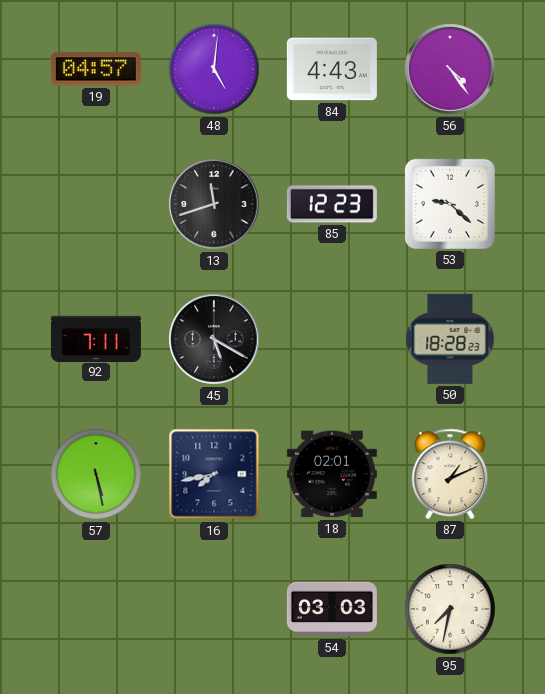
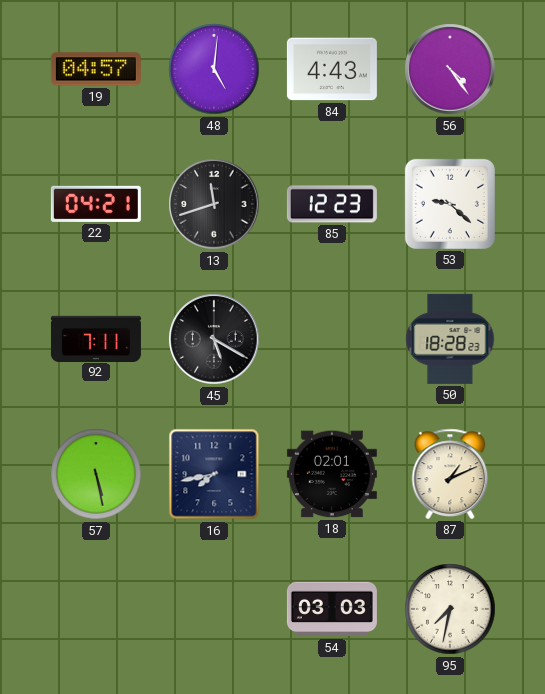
22: none -> 04:21 (96, 204)
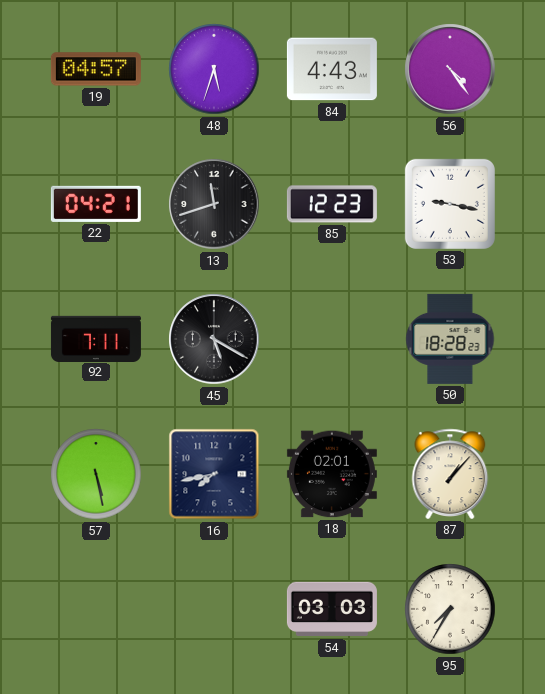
48: 5:01 -> 5:33 (214, 69)
53: 9:22 -> 9:17 (450, 204)
87: 1:11 -> 1:07 (450, 474)
95: 7:32 -> 7:35 (450, 609)
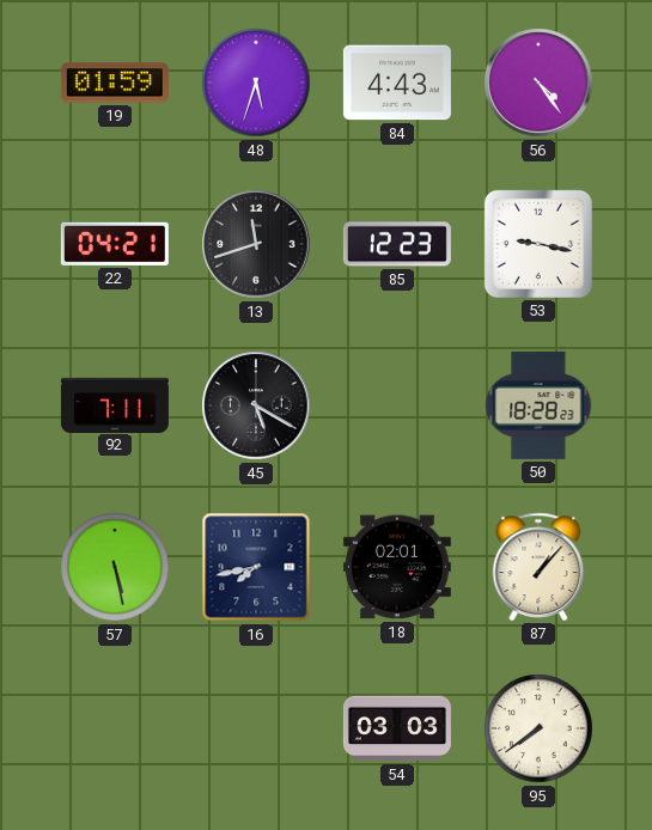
19: 04:57 -> 01:59 (115, 83)
95: 7:35 -> 7:39 (538, 728)
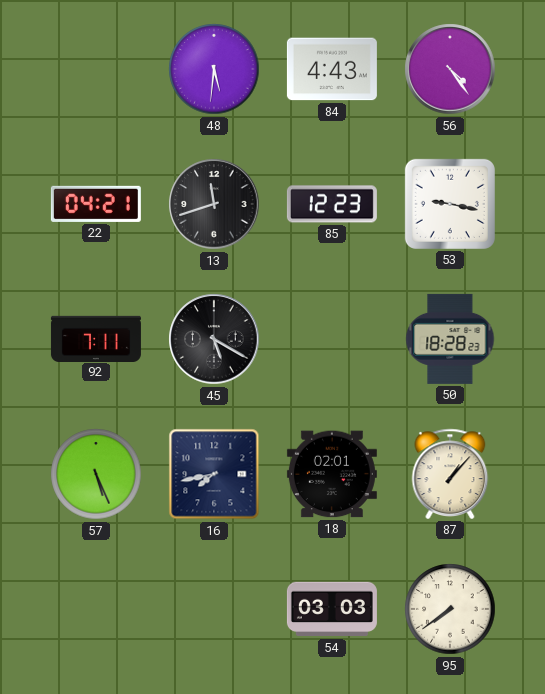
19: 01:59 -> none (115, 83)
48: 5:33 -> 5:31 (214, 69)
57: 5:28 -> 5:26 (96, 474)
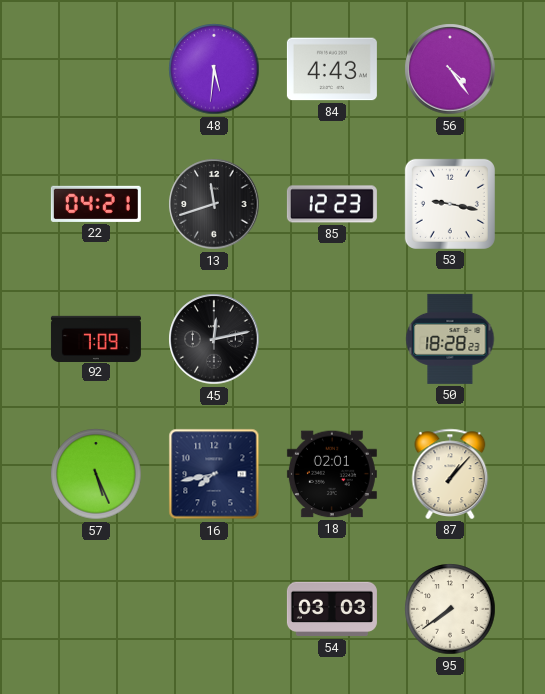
92: 7:11 -> 7:09 (96, 338)
45: 5:20 -> 12:13 (214, 339)
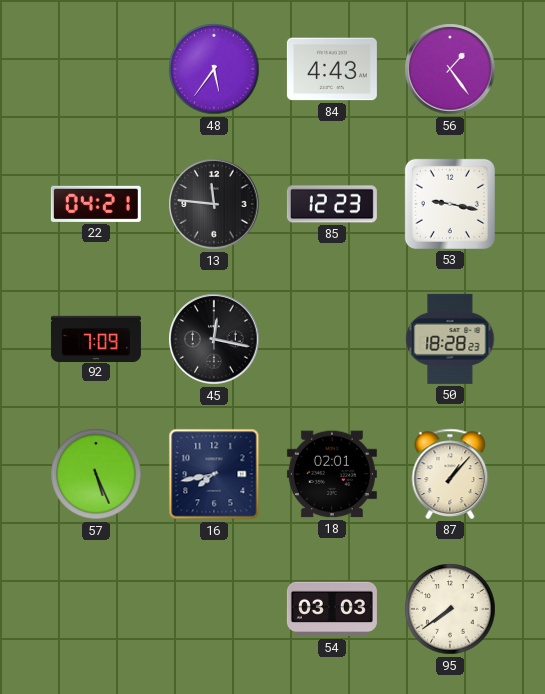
48: 5:31 -> 5:36 (214, 69)
56: 4:24 -> 1:24 (450, 69)
13: 11:42 -> 11:46 (214, 204)
45: 12:13 -> 12:17 (214, 339)
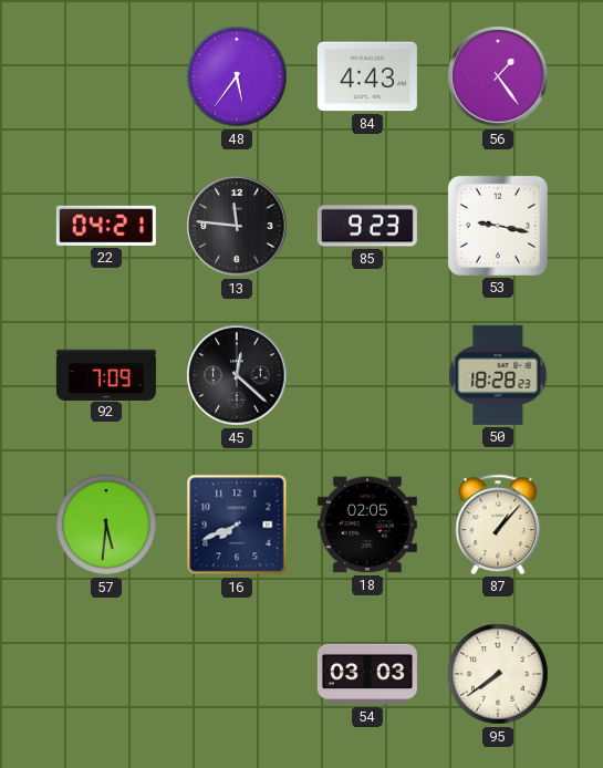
85: 12:23 -> 9:23 (367, 226)
45: 12:17 -> 12:22 (237, 375)
57: 5:26 -> 5:31 (106, 525)
16: 7:43 -> 7:41 (237, 525)
18: 02:01 -> 02:05 (367, 525)
